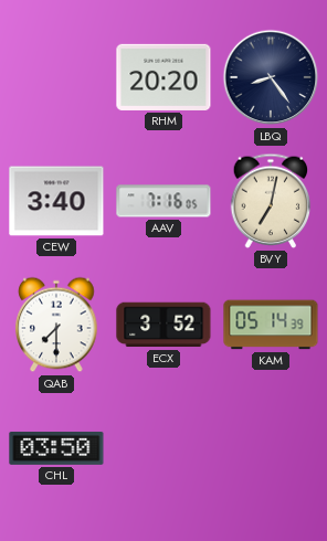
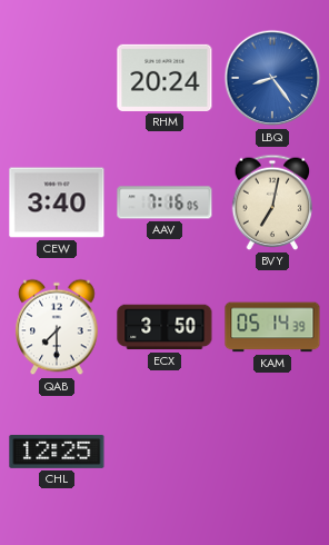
RHM: 20:20 -> 20:24 (164, 78)
LBQ dial: navy -> blue (272, 78)
ECX: 3:52 -> 3:50 (164, 327)
CHL: 03:50 -> 12:25 (57, 452)
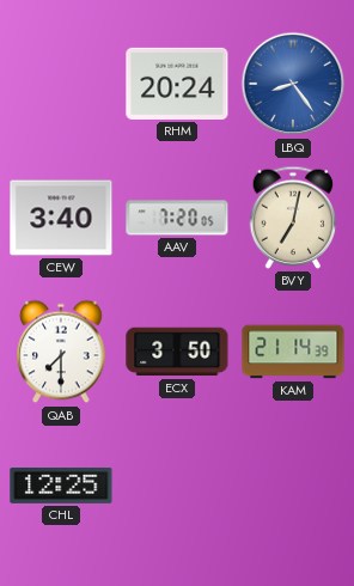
AAV: 7:16 -> 7:20 (177, 218)
KAM: 05:14 -> 21:14 (293, 352)
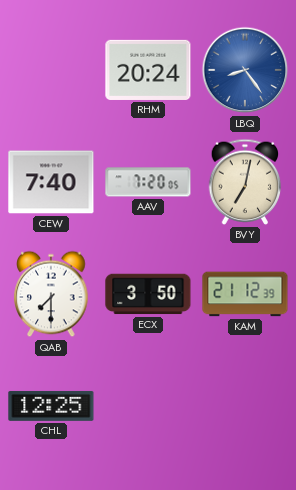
CEW: 3:40 -> 7:40 (51, 182)
KAM: 21:14 -> 21:12 (245, 294)
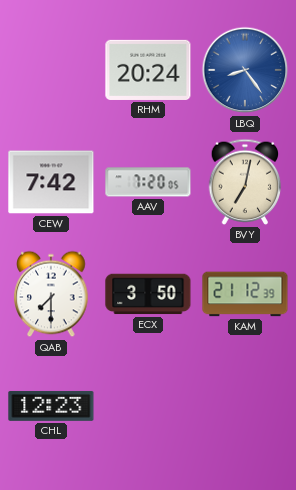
CEW: 7:40 -> 7:42 (51, 182)
CHL: 12:25 -> 12:23 (51, 406)
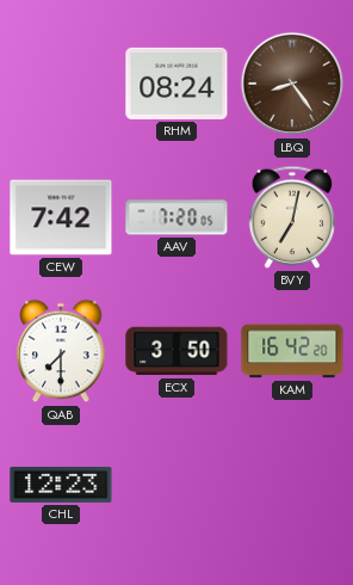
RHM: 20:24 -> 08:24 (176, 84)
LBQ dial: blue -> brown (292, 84)
KAM: 21:12 -> 16:42 (292, 351)
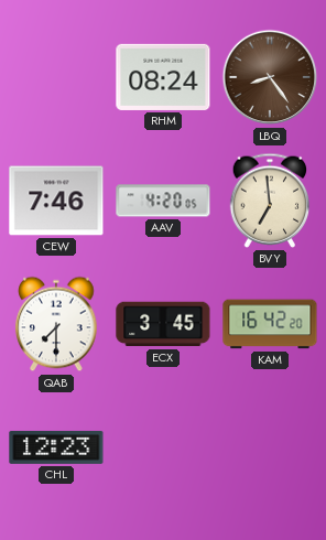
CEW: 7:42 -> 7:46 (56, 201)
AAV: 7:20 -> 4:20 (163, 201)
BVY: 7:02 -> 6:59 (270, 201)
ECX: 3:50 -> 3:45 (163, 324)
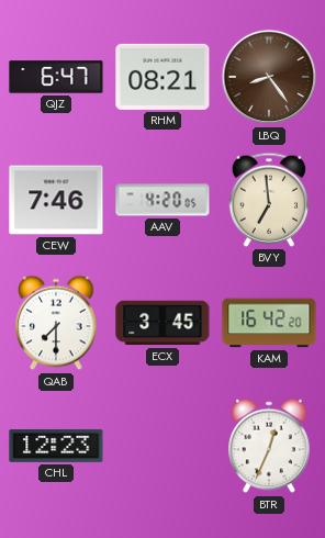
QJZ: none -> 6:47 (56, 77)
RHM: 08:24 -> 08:21 (162, 77)
BTR: none -> 12:34 (269, 446)
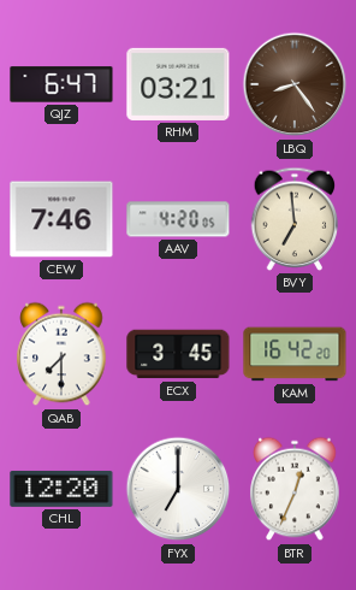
RHM: 08:21 -> 03:21 (178, 84)
CHL: 12:23 -> 12:20 (61, 489)
FYX: none -> 7:00 (178, 489)
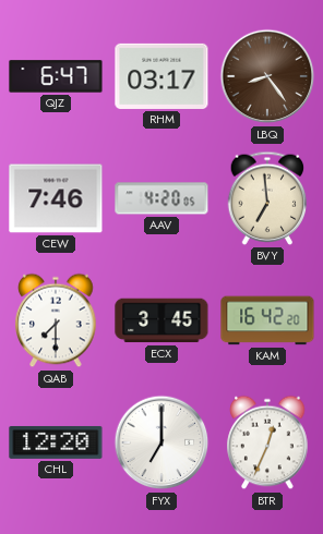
RHM: 03:21 -> 03:17 (161, 76)
